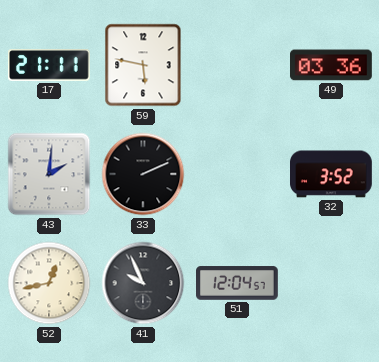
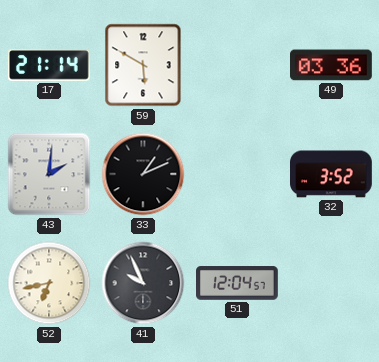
17: 21:11 -> 21:14 (49, 65)
59: 5:47 -> 5:50 (143, 65)
33: 2:11 -> 1:11 (143, 174)
52: 12:43 -> 6:43 (49, 283)
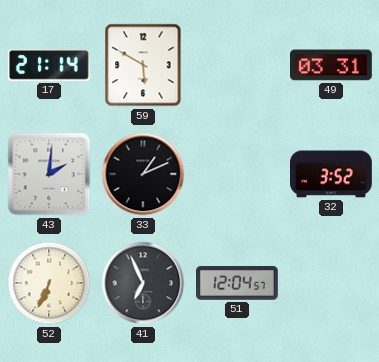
49: 03:36 -> 03:31 (332, 65)
52: 6:43 -> 6:34 (49, 283)
41: 9:56 -> 6:56 (143, 283)
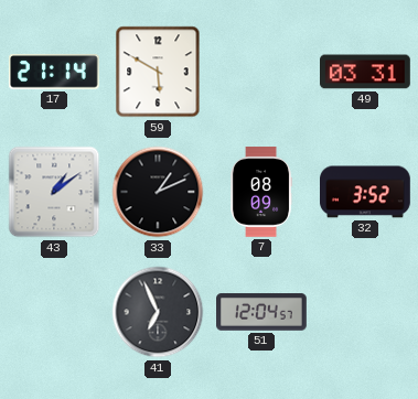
43: 2:01 -> 1:09 (54, 192)
7: none -> 08:09 (262, 192)
52: 6:34 -> none (49, 283)
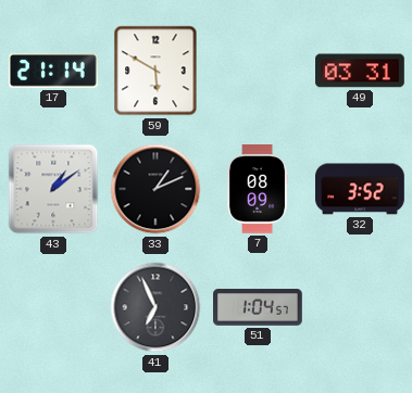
51: 12:04 -> 1:04 (259, 307)
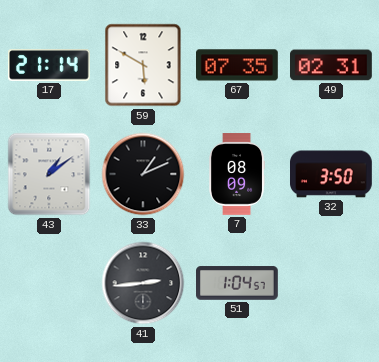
67: none -> 07:35 (238, 65)
49: 03:31 -> 02:31 (332, 65)
32: 3:52 -> 3:50 (332, 174)
41: 6:56 -> 2:44 (143, 283)
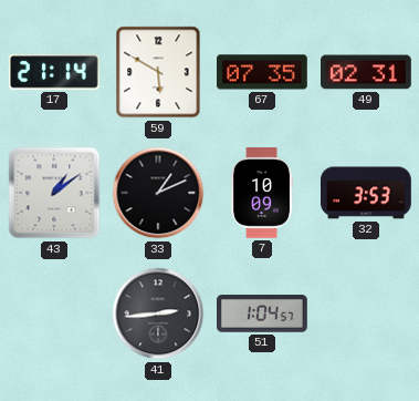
7: 08:09 -> 10:09 (263, 193)
32: 3:50 -> 3:53 (367, 193)
